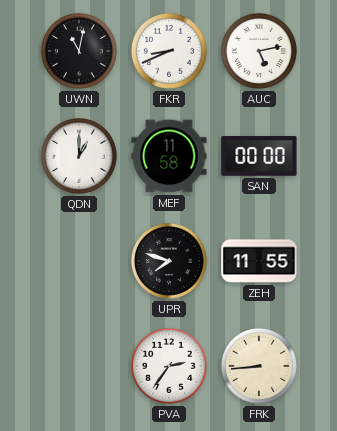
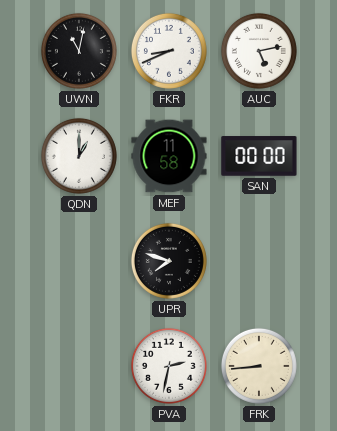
ZEH: 11:55 -> none (259, 261)
PVA: 2:36 -> 2:32 (169, 366)
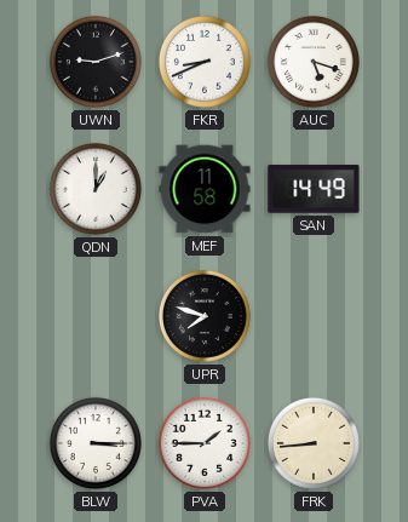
UWN: 11:02 -> 9:12 (96, 62)
AUC: 5:13 -> 5:18 (314, 62)
SAN: 00:00 -> 14:49 (314, 189)
BLW: none -> 3:15 (96, 443)
PVA: 2:32 -> 1:45 (205, 443)
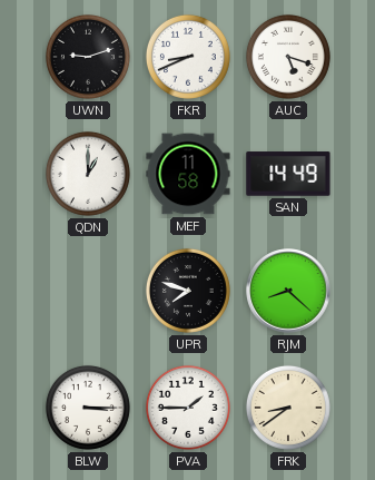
RJM: none -> 8:22 (288, 291)
FRK: 8:44 -> 8:39 (288, 408)
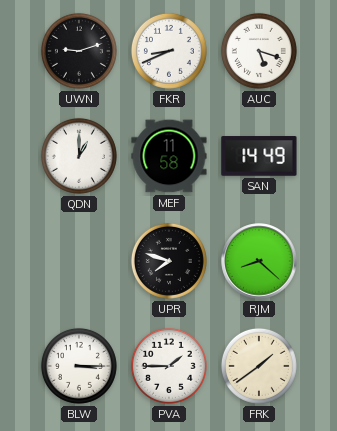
FRK: 8:39 -> 1:39 (259, 366)
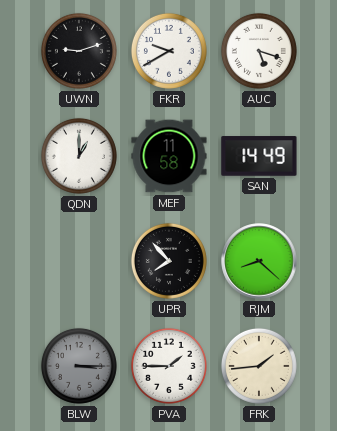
FKR: 8:41 -> 9:40 (169, 51)
UPR: 7:48 -> 7:53 (169, 261)
BLW dial: white -> grey (79, 366)
FRK: 1:39 -> 1:44 (259, 366)
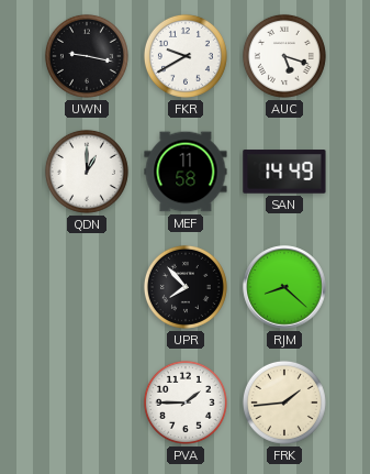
UWN: 9:12 -> 9:17 (87, 56)
BLW: 3:15 -> none (79, 366)
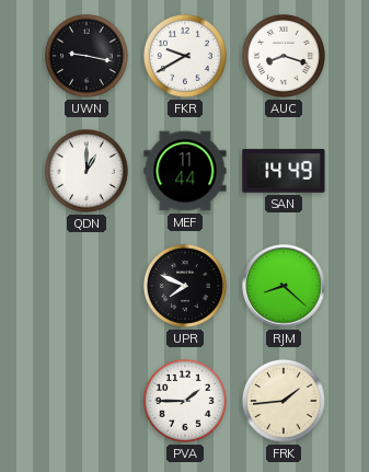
AUC: 5:18 -> 8:18 (284, 56)
MEF: 11:58 -> 11:44 (185, 171)
UPR: 7:53 -> 7:49 (185, 286)
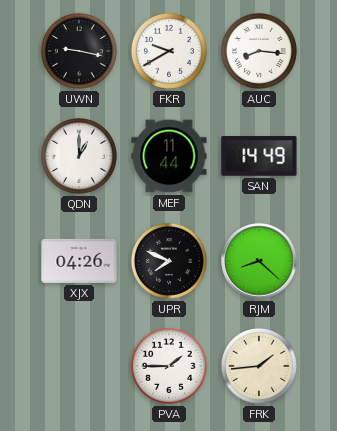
AUC: 8:18 -> 8:16 (259, 51)
XJX: none -> 04:26 (79, 261)
